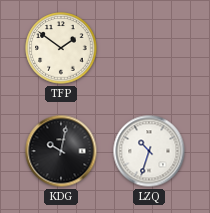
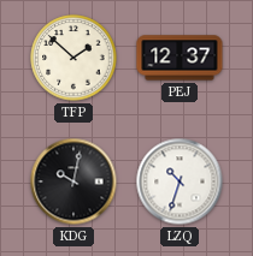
TFP: 1:51 -> 1:52 (73, 58)
PEJ: none -> 12:37 (180, 58)
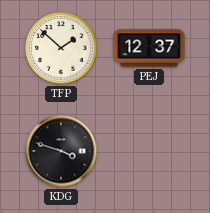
KDG: 10:02 -> 3:48 (61, 151)
LZQ: 10:33 -> none (180, 181)
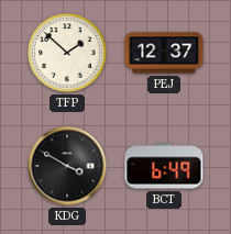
KDG: 3:48 -> 3:50 (67, 166)
BCT: none -> 6:49 (164, 166)
